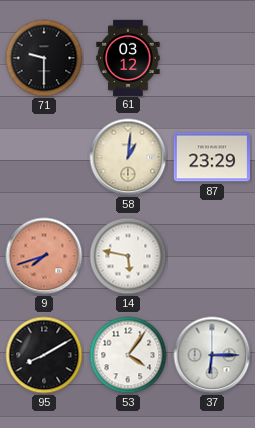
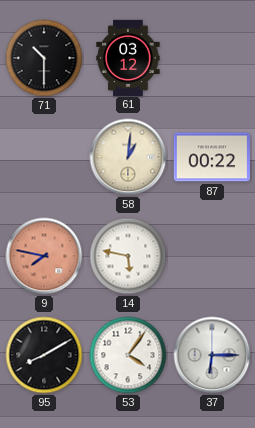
71: 9:30 -> 10:30 (44, 58)
87: 23:29 -> 00:22 (211, 157)
9: 7:42 -> 7:47 (44, 256)
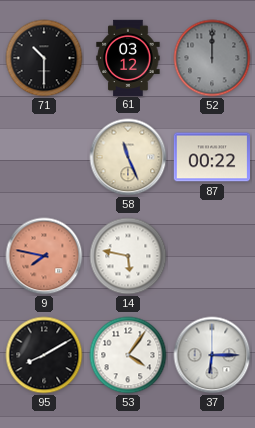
52: none -> 12:00 (212, 58)
58: 1:01 -> 11:26 (128, 157)
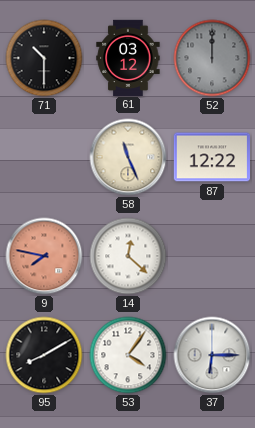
87: 00:22 -> 12:22 (211, 157)
14: 5:47 -> 12:22 (128, 256)
